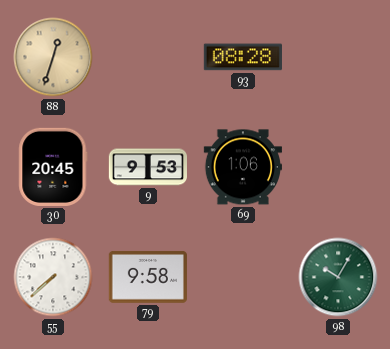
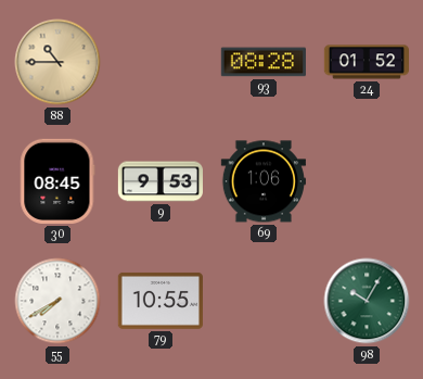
88: 12:33 -> 10:45 (57, 62)
24: none -> 01:52 (366, 62)
30: 20:45 -> 08:45 (57, 181)
55: 7:38 -> 7:40 (57, 301)
79: 9:58 -> 10:55 (161, 301)
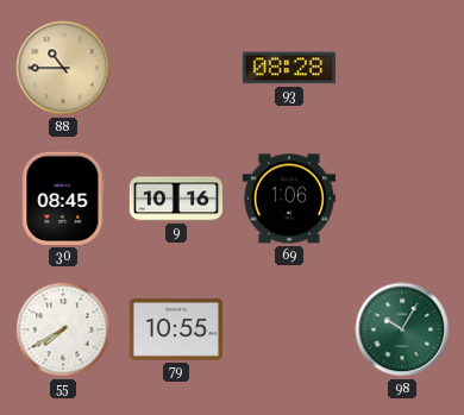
24: 01:52 -> none (366, 62)
9: 9:53 -> 10:16 (175, 199)
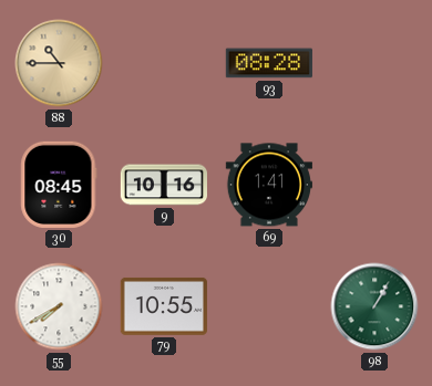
69: 1:06 -> 1:41 (269, 185)
98: 10:05 -> 1:05 (374, 306)
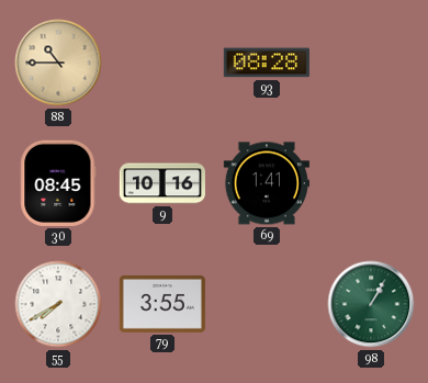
79: 10:55 -> 3:55 (162, 304)
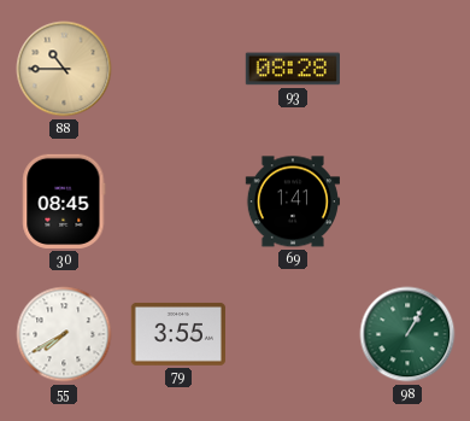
9: 10:16 -> none (161, 183)
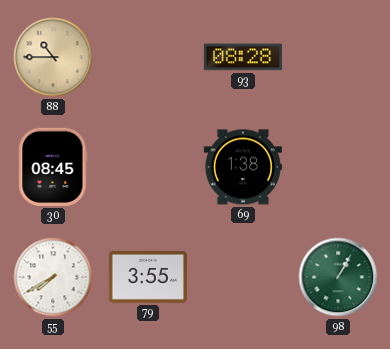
69: 1:41 -> 1:38 (243, 167)
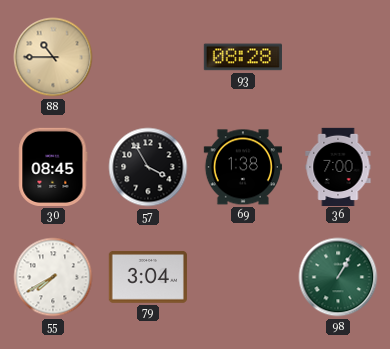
57: none -> 3:55 (148, 167)
36: none -> 7:00 (338, 166)
79: 3:55 -> 3:04 (148, 277)
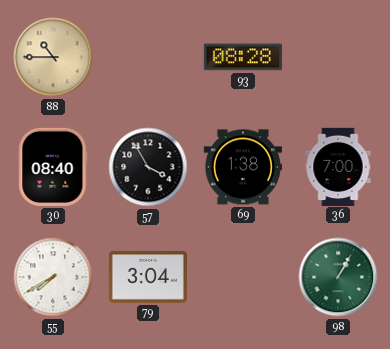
30: 08:45 -> 08:40 (53, 167)
